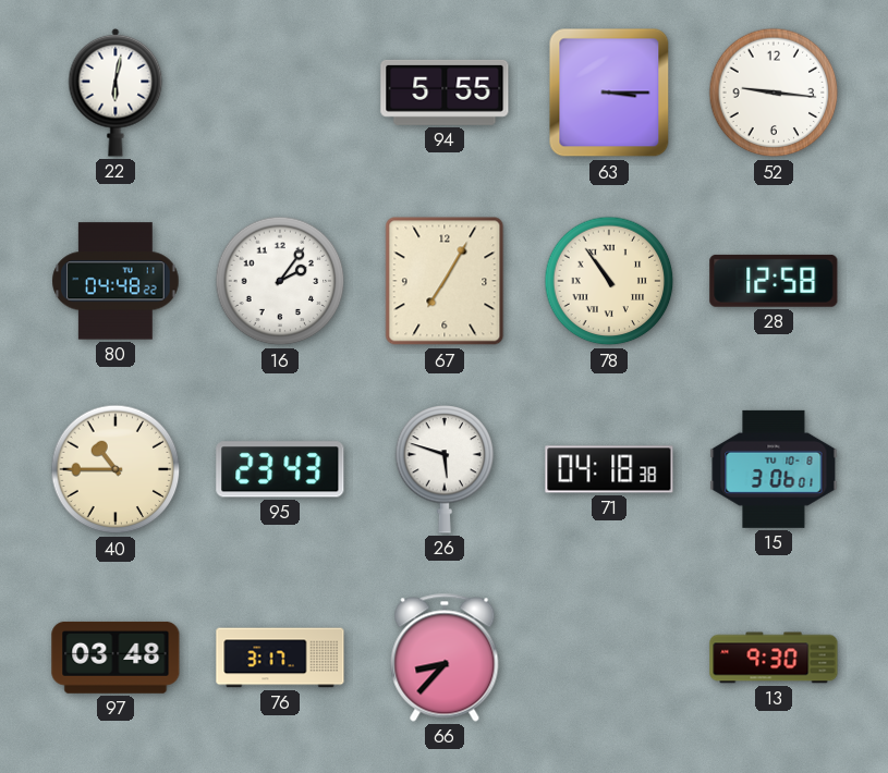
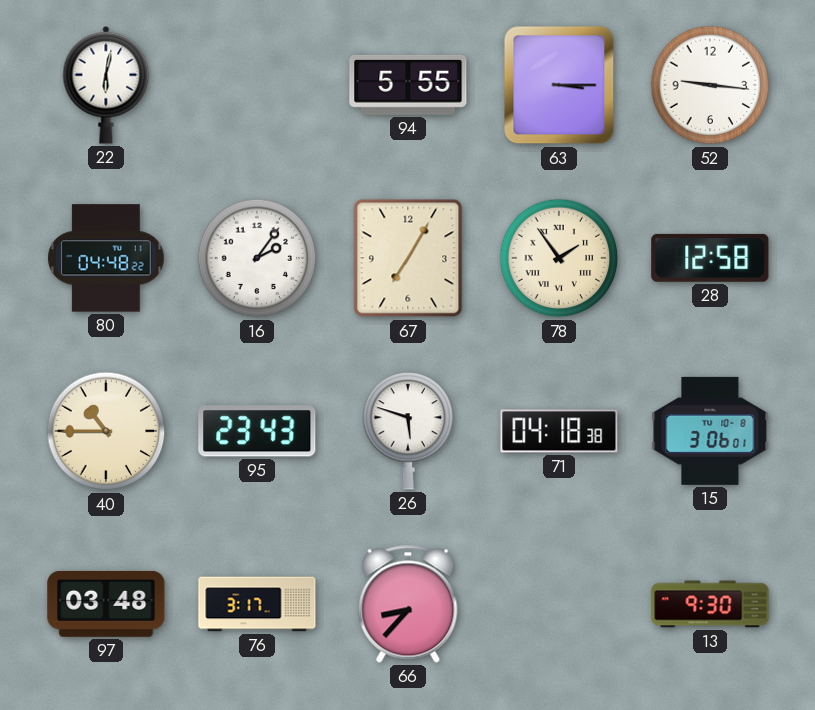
78: 10:54 -> 1:54 (559, 258)
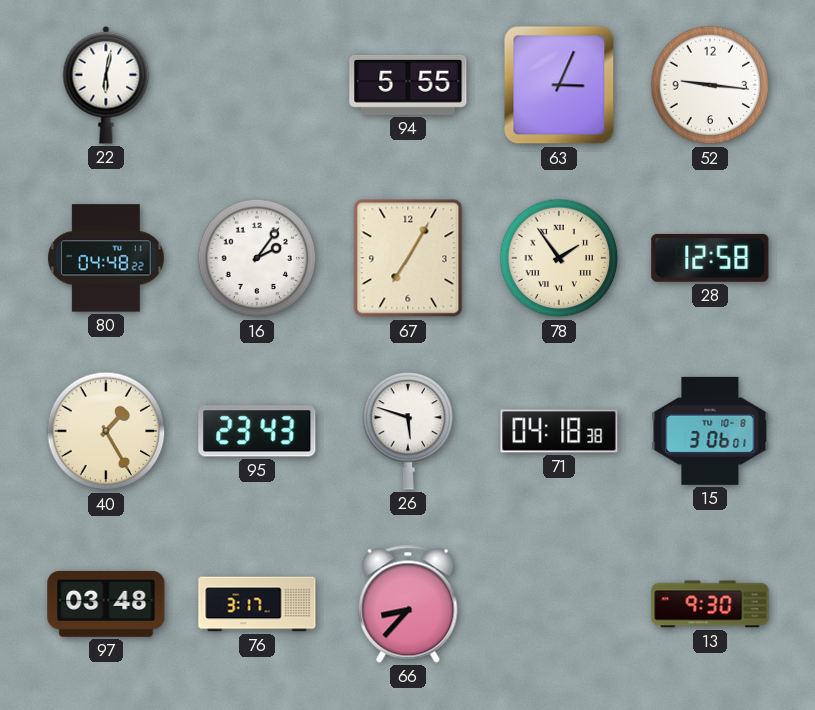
63: 3:15 -> 3:04 (559, 85)
40: 10:45 -> 1:25 (106, 431)
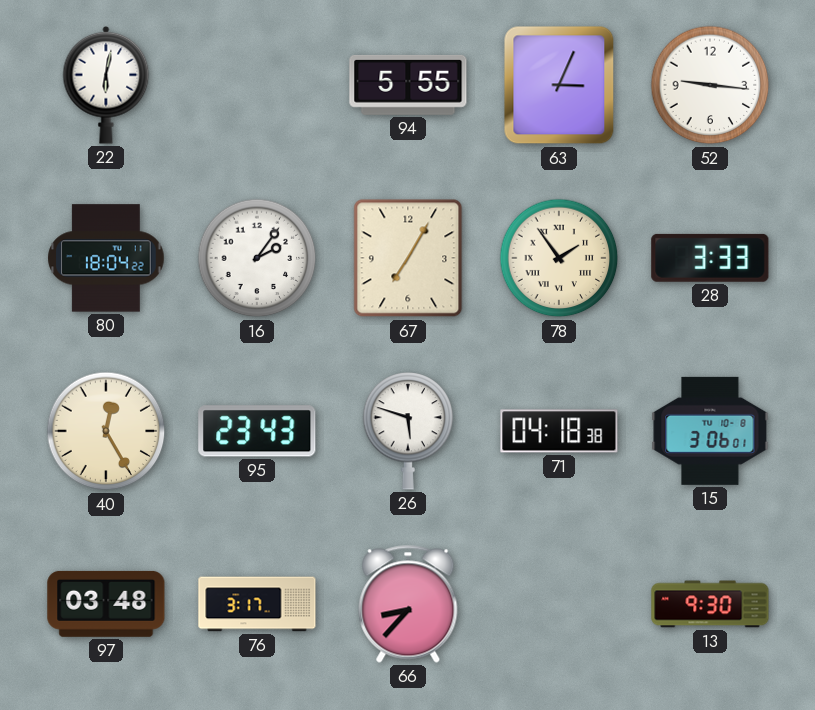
80: 04:48 -> 18:04 (106, 258)
28: 12:58 -> 3:33 (710, 258)
40: 1:25 -> 12:25 (106, 431)
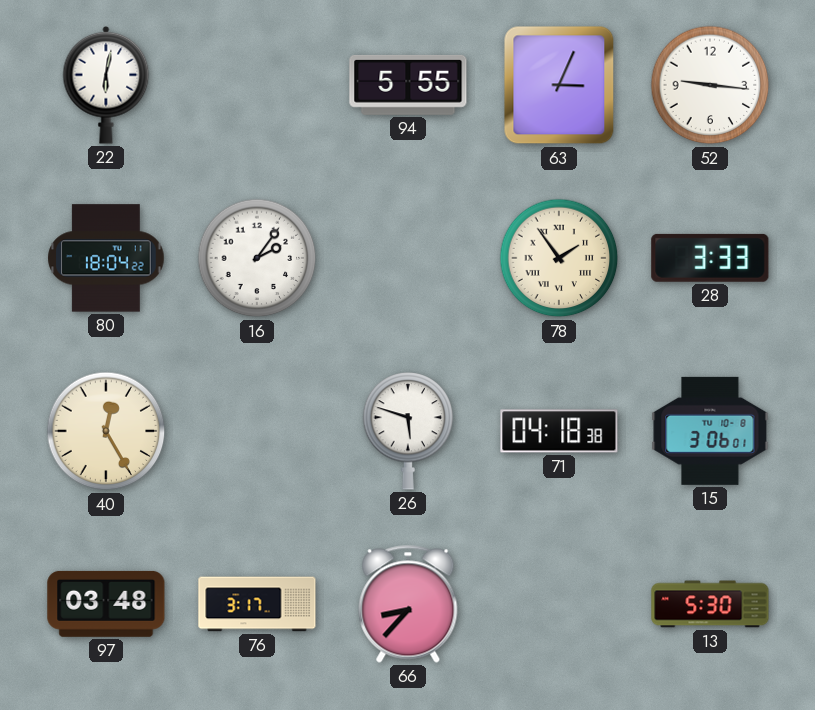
67: 7:05 -> none (408, 258)
95: 23:43 -> none (257, 431)
13: 9:30 -> 5:30 (710, 604)
